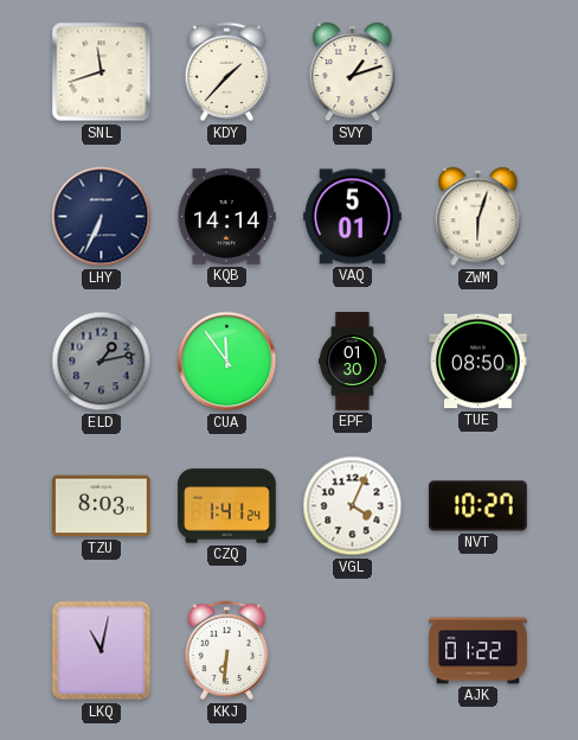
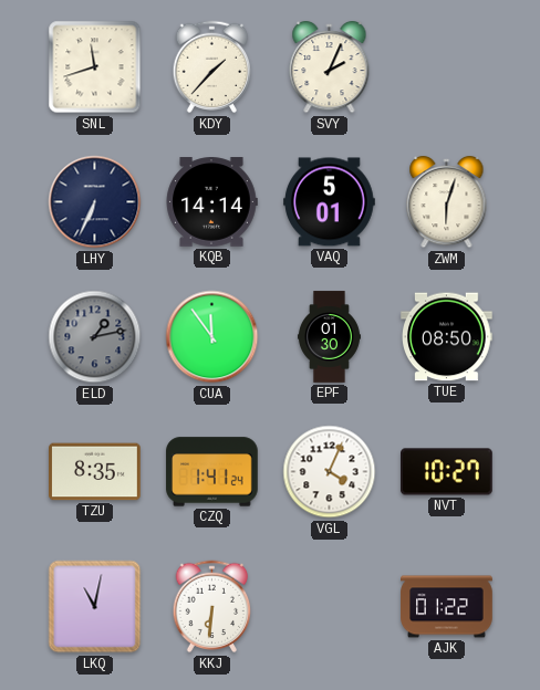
SVY: 1:12 -> 2:04 (330, 67)
TZU: 8:03 -> 8:35 (95, 472)
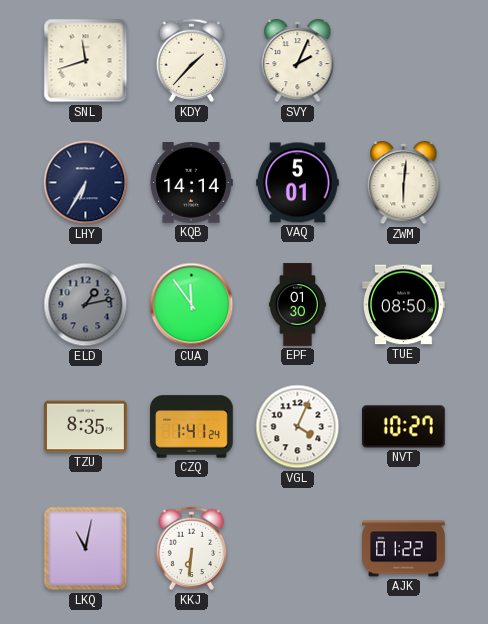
LHY: 6:34 -> 6:35 (86, 183)
ZWM: 6:03 -> 6:01 (404, 183)
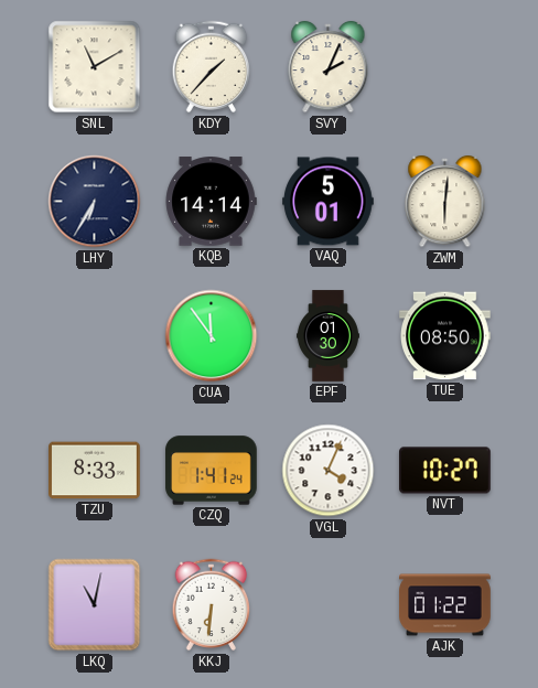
SNL: 11:42 -> 11:10 (95, 67)
ELD: 1:13 -> none (86, 305)
TZU: 8:35 -> 8:33 (95, 471)
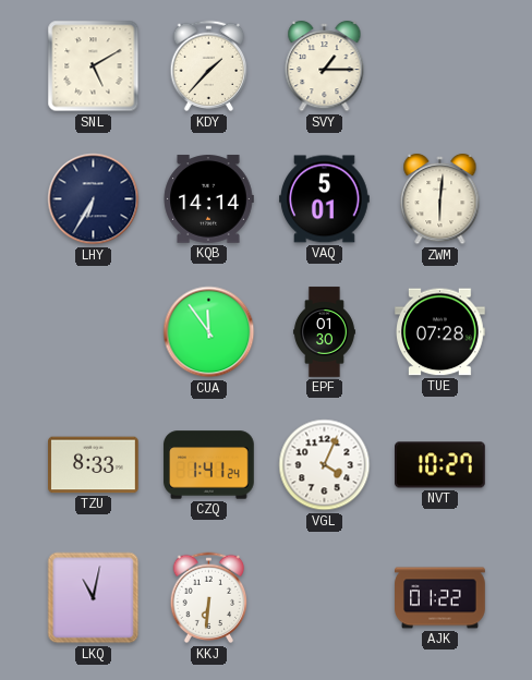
SNL: 11:10 -> 5:10 (94, 66)
SVY: 2:04 -> 1:15 (325, 66)
TUE: 08:50 -> 07:28 (440, 332)
